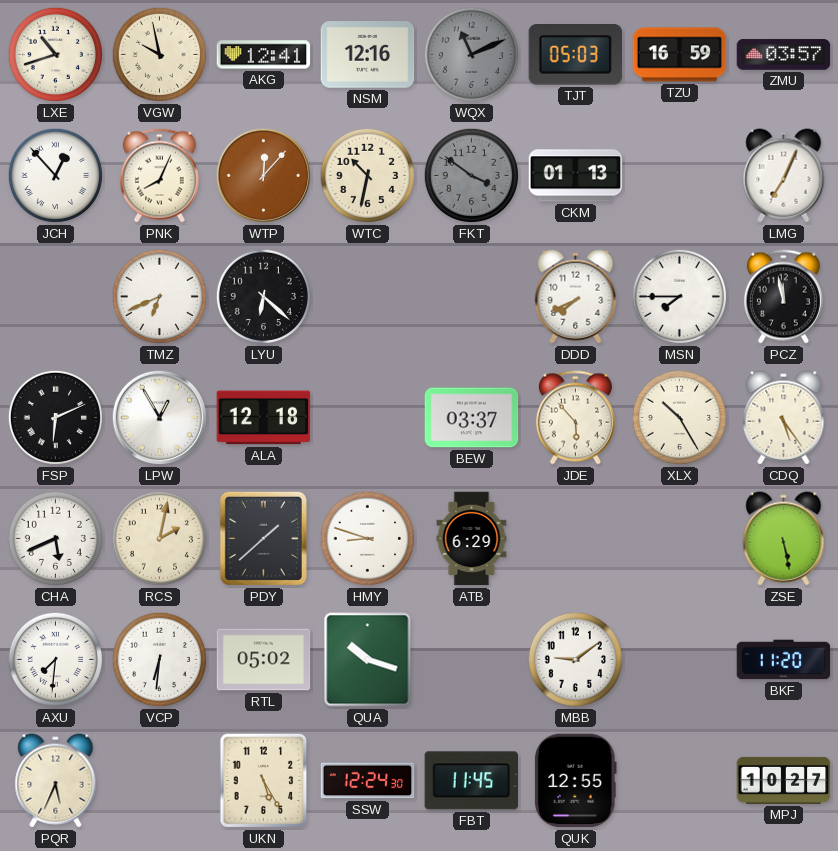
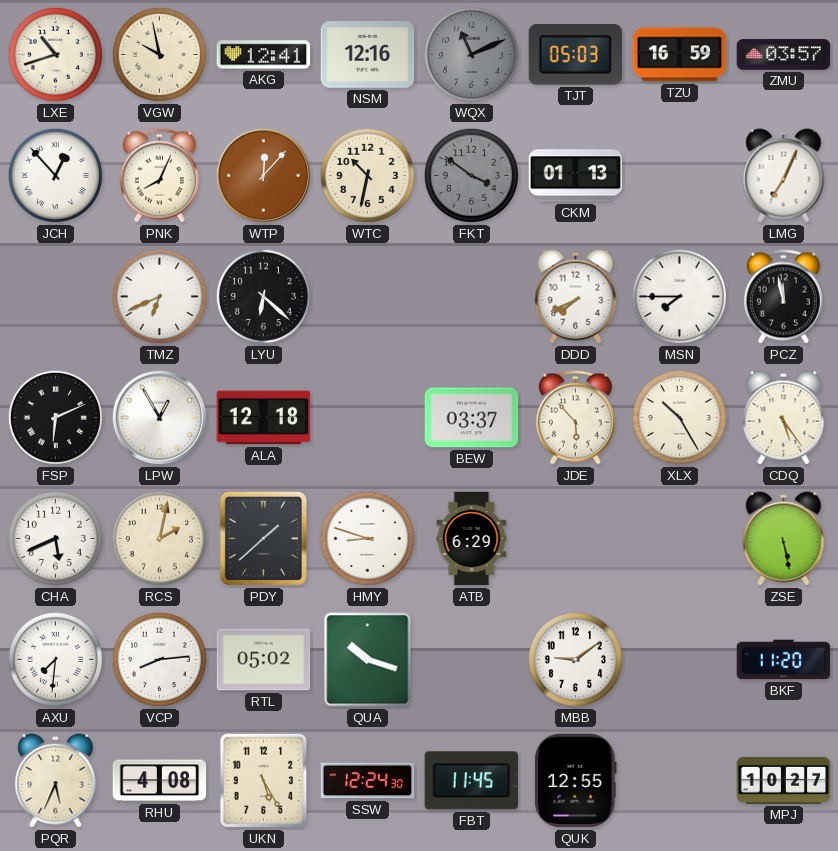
VCP: 6:31 -> 8:14 (159, 659)
RHU: none -> 4:08 (160, 781)
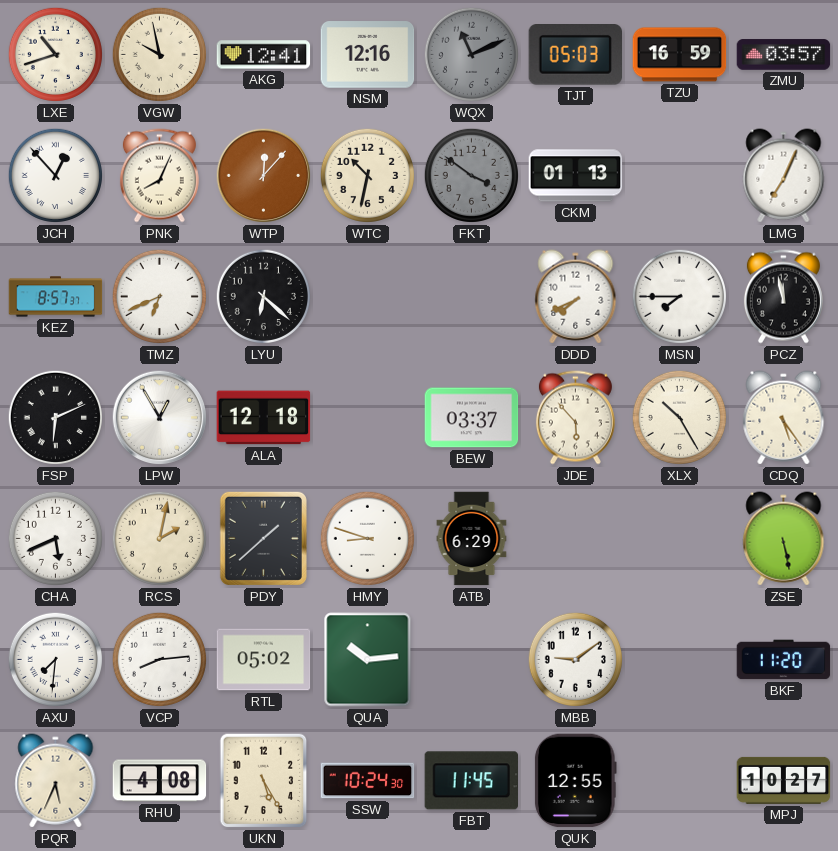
KEZ: none -> 8:57 (56, 297)
QUA: 10:18 -> 10:14 (368, 660)
SSW: 12:24 -> 10:24 (368, 781)
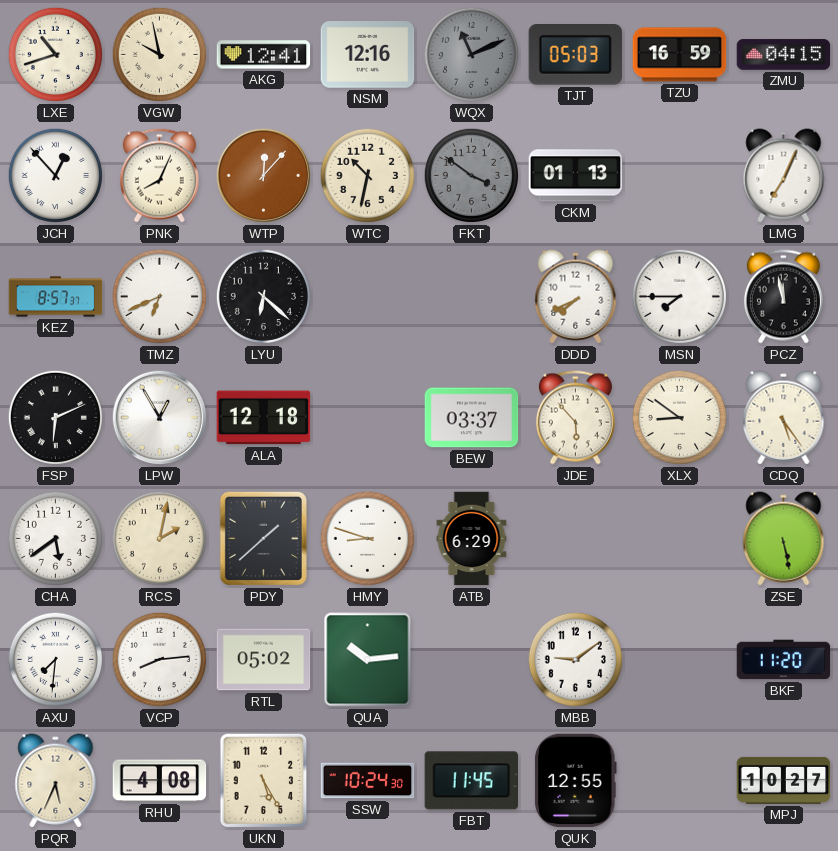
ZMU: 03:57 -> 04:15 (784, 55)
XLX: 10:25 -> 8:51 (679, 417)
CHA: 5:41 -> 5:39 (55, 538)
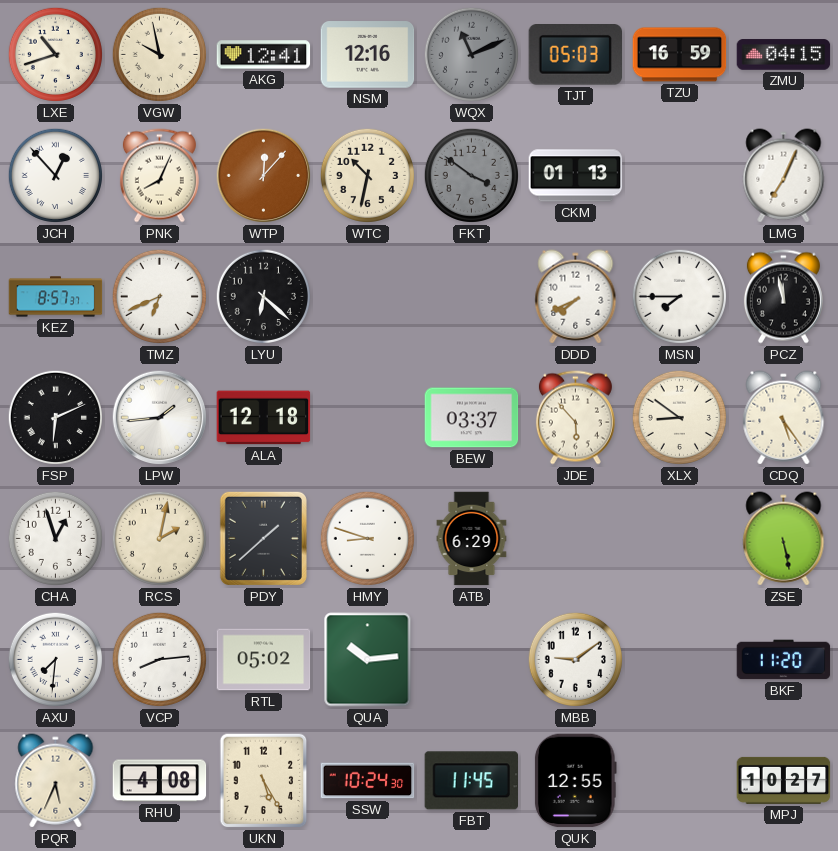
LPW: 12:55 -> 1:44 (160, 418)
CHA: 5:39 -> 12:57 (55, 538)
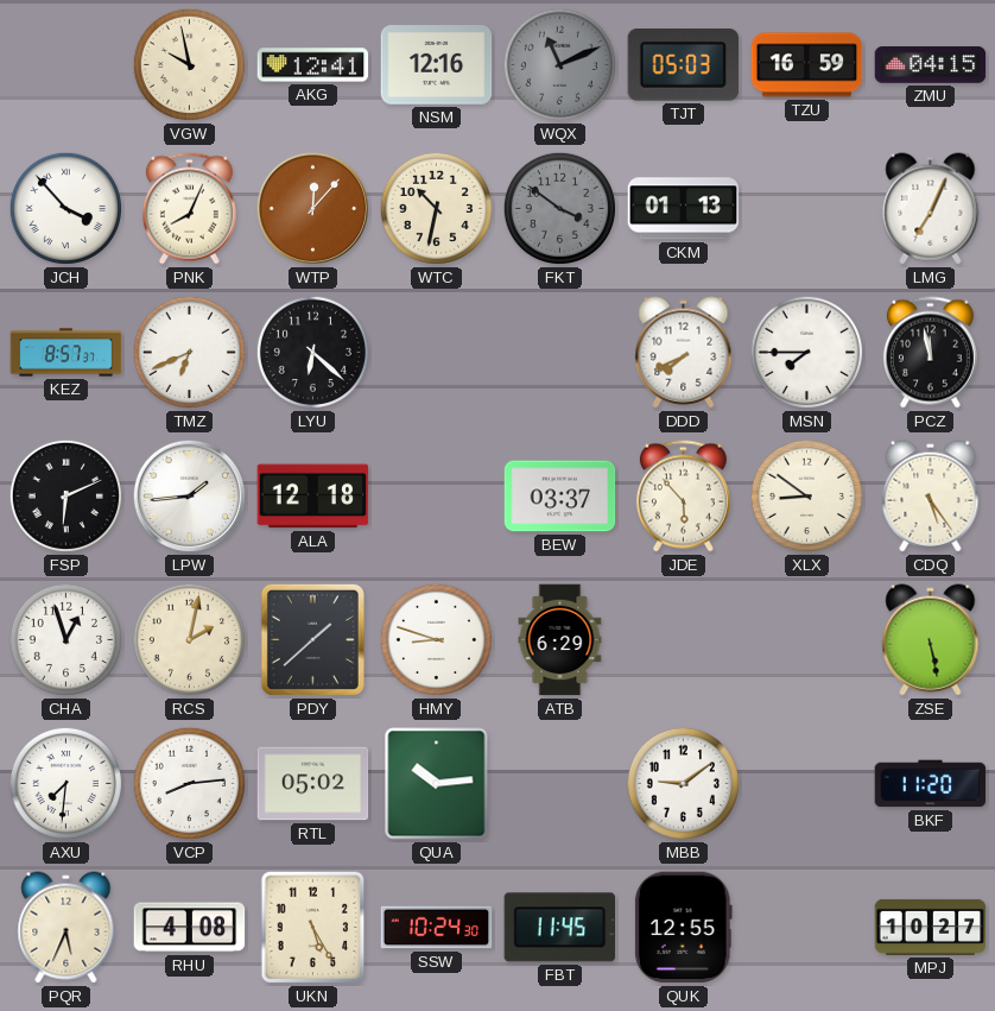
LXE: 10:42 -> none (55, 54)
JCH: 12:53 -> 3:53 (65, 208)
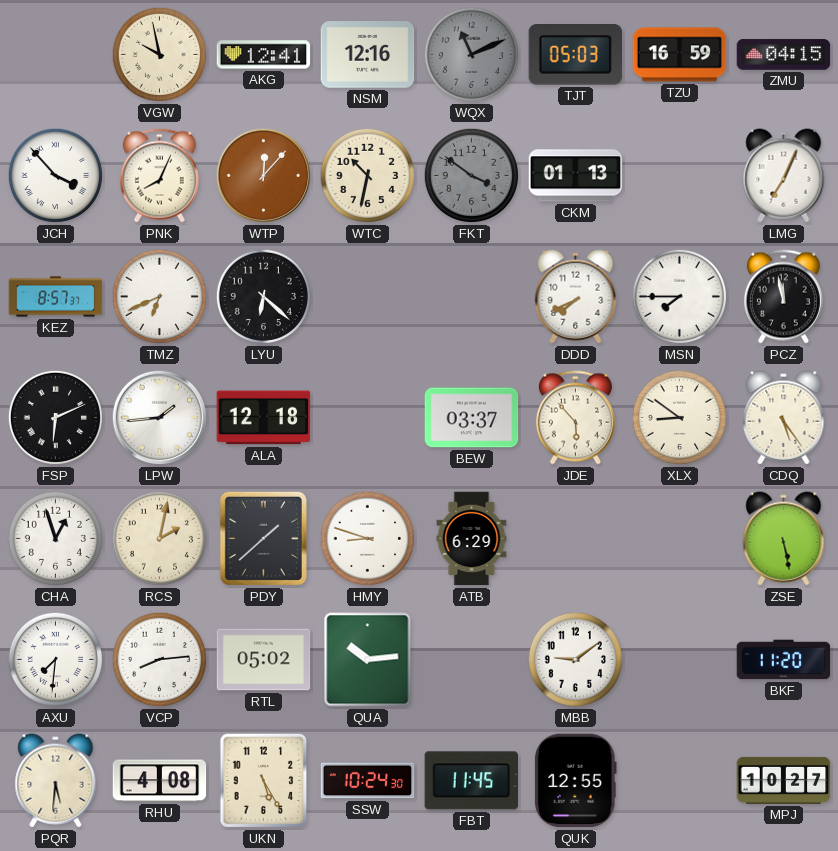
PQR: 5:34 -> 5:31 (56, 781)
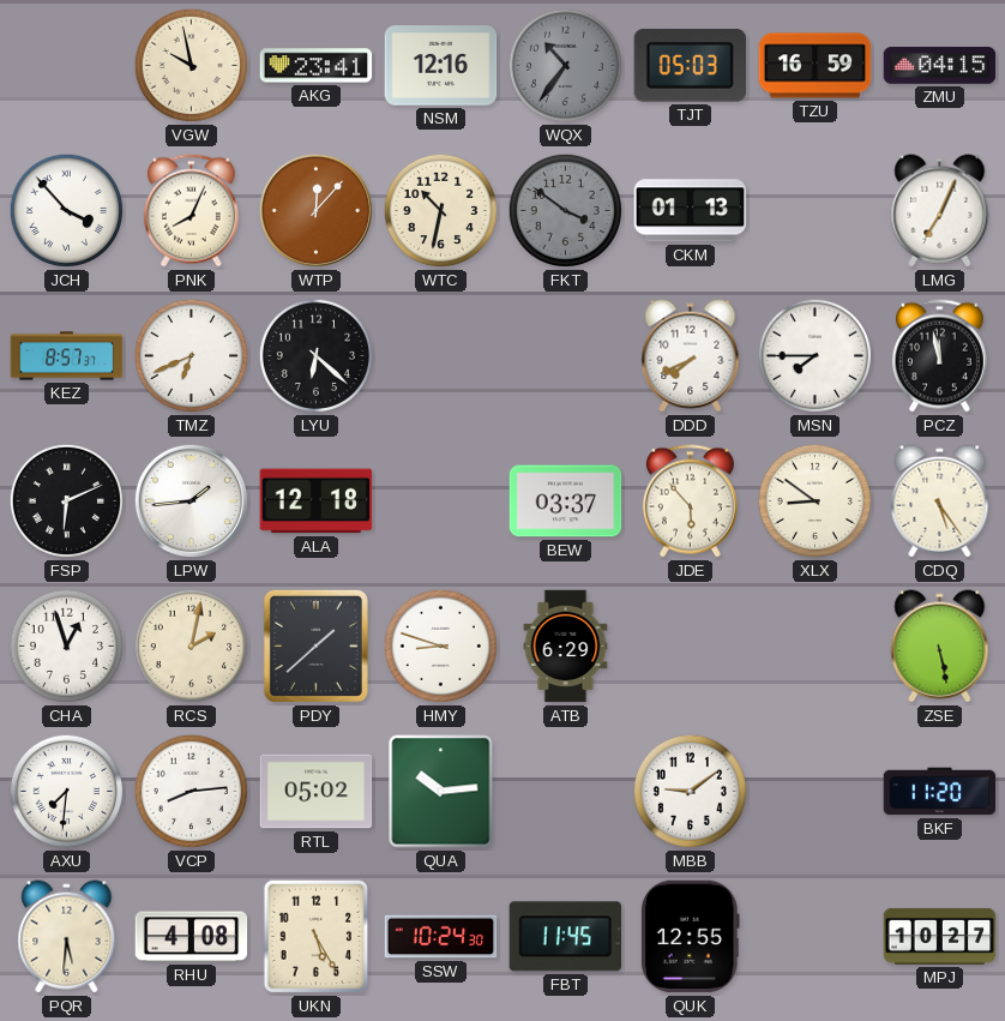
AKG: 12:41 -> 23:41 (317, 66)
WQX: 11:11 -> 10:36 (565, 65)
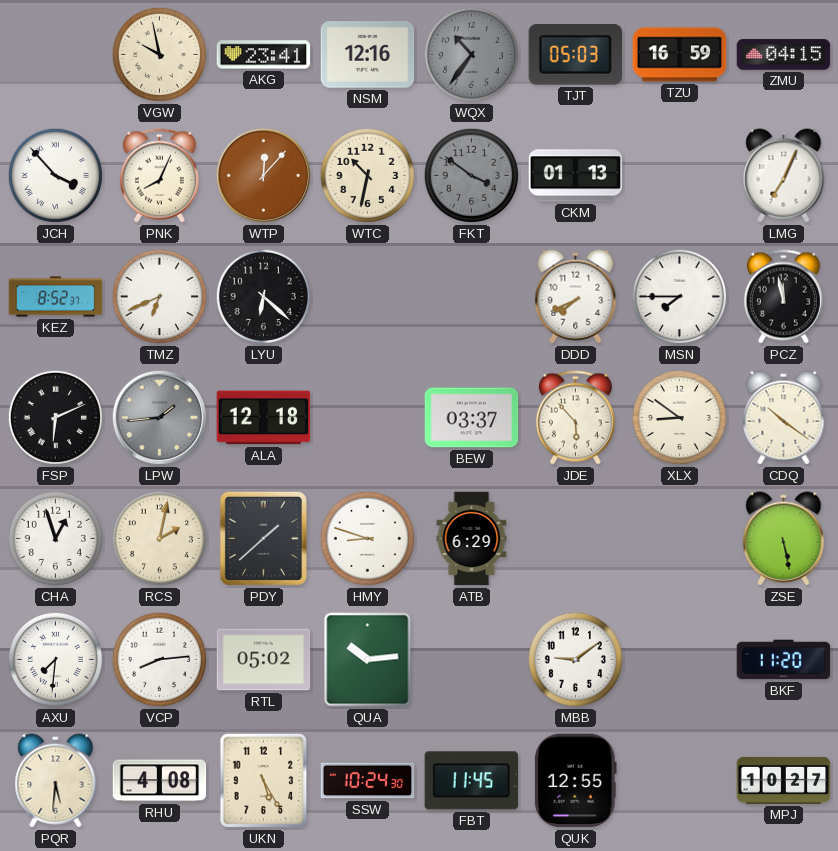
KEZ: 8:57 -> 8:52 (56, 297)
LPW dial: white -> grey (160, 418)
CDQ: 5:24 -> 10:21 (784, 418)
